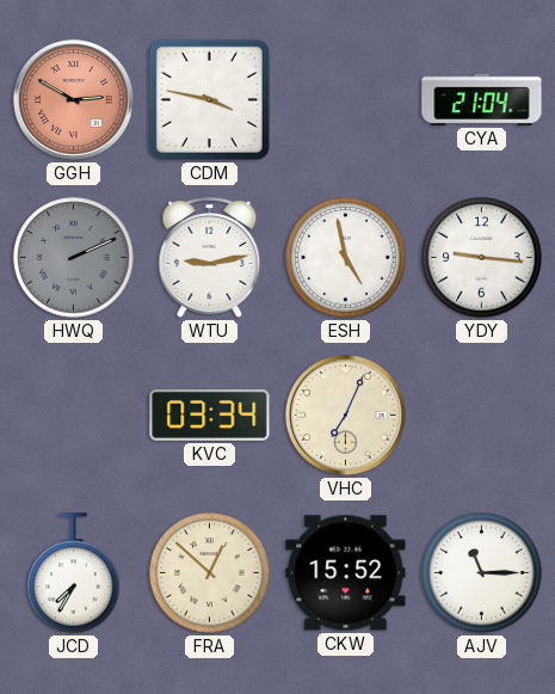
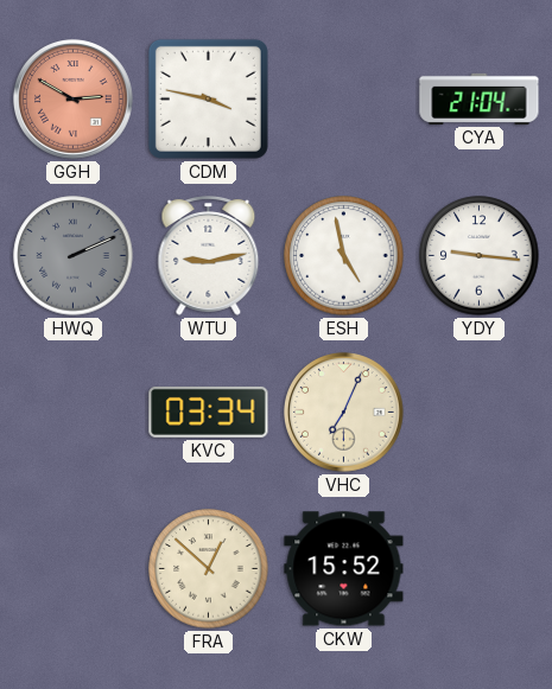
JCD: 7:35 -> none (74, 573)
AJV: 11:15 -> none (482, 573)
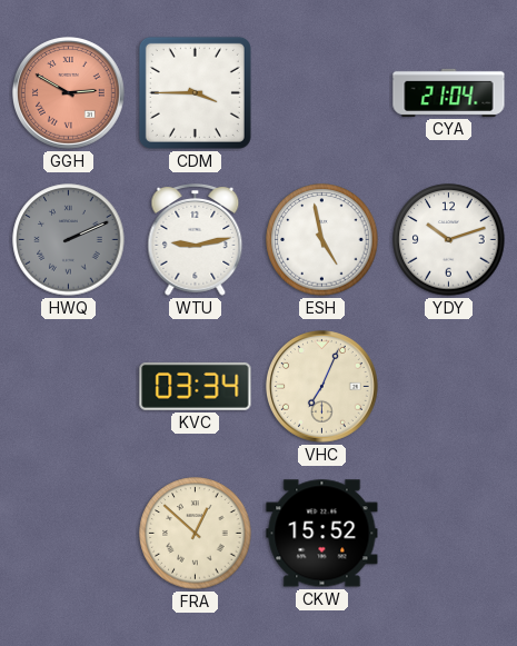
CDM: 3:47 -> 3:45 (195, 92)
YDY: 9:16 -> 10:12 (449, 240)
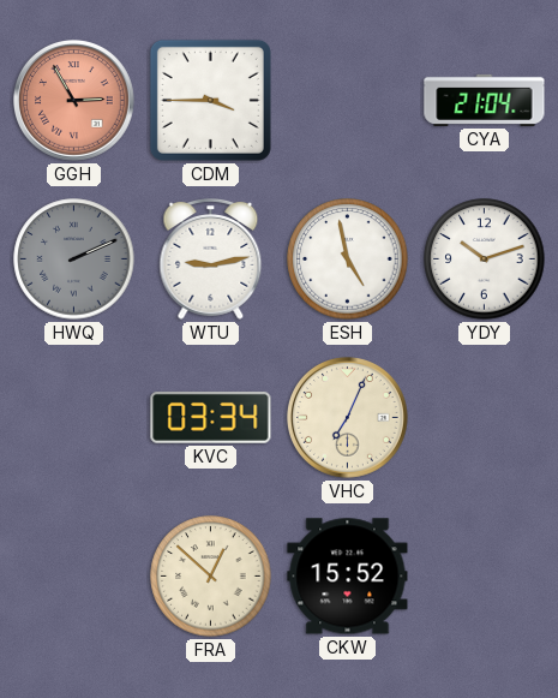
GGH: 2:50 -> 2:55 (74, 101)
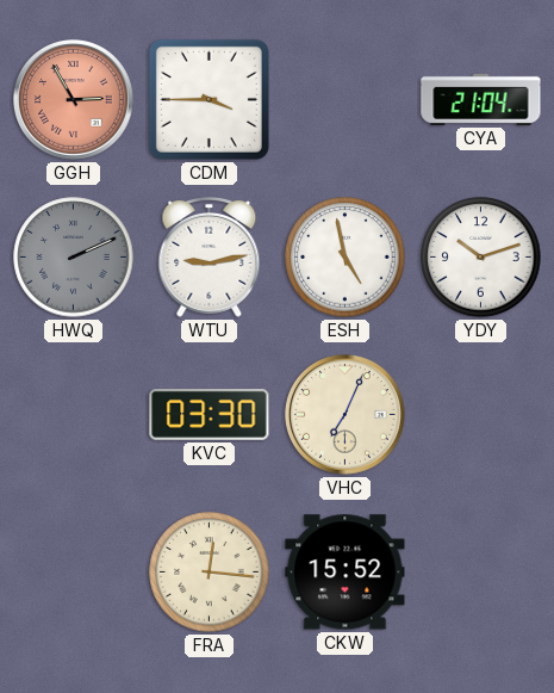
KVC: 03:34 -> 03:30 (210, 414)
FRA: 12:52 -> 12:16 (210, 573)
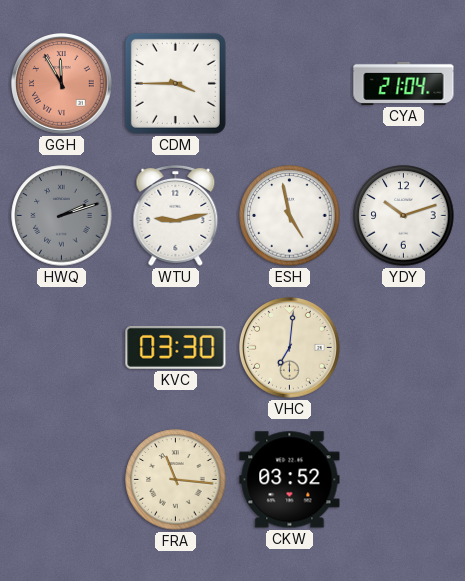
GGH: 2:55 -> 11:55 (62, 84)
HWQ: 2:11 -> 2:12 (62, 216)
VHC: 7:04 -> 7:01 (290, 348)
FRA: 12:16 -> 11:16 (176, 480)
CKW: 15:52 -> 03:52 (290, 480)
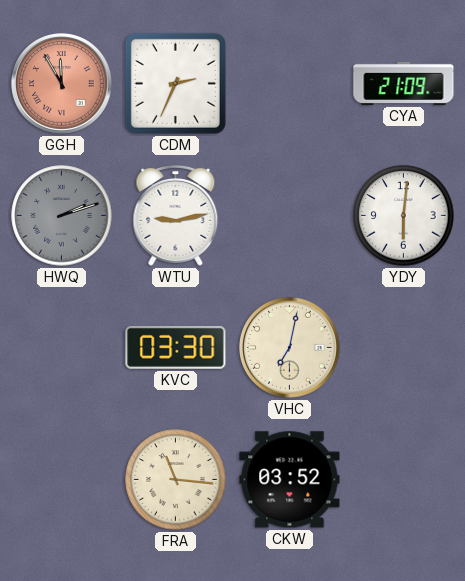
CDM: 3:45 -> 2:34 (175, 83)
CYA: 21:04 -> 21:09 (404, 83)
ESH: 4:58 -> none (290, 216)
YDY: 10:12 -> 6:01 (404, 216)
VHC: 7:01 -> 7:02 (290, 348)
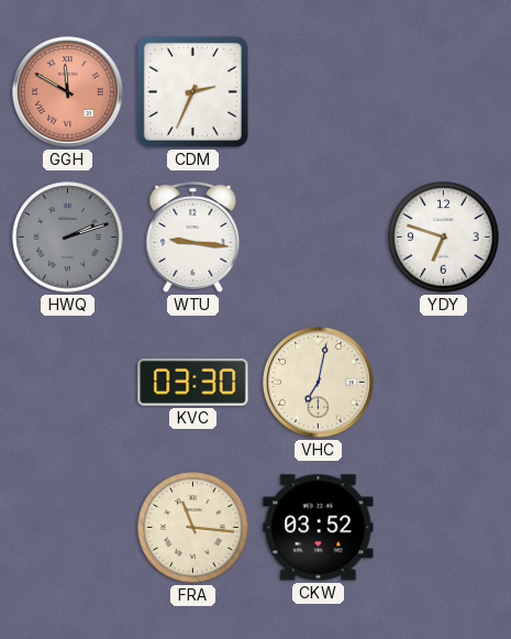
GGH: 11:55 -> 11:50 (68, 92)
CYA: 21:09 -> none (404, 83)
WTU: 9:13 -> 9:16 (193, 238)
YDY: 6:01 -> 6:48 (444, 238)
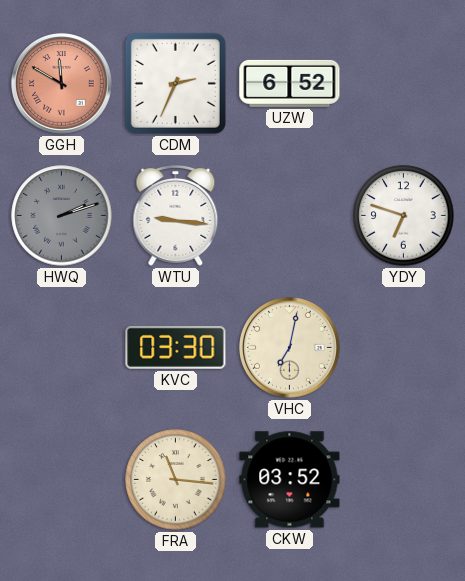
UZW: none -> 6:52 (290, 83)
